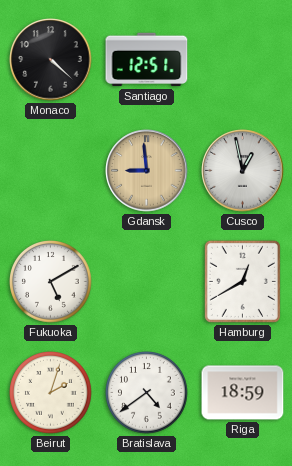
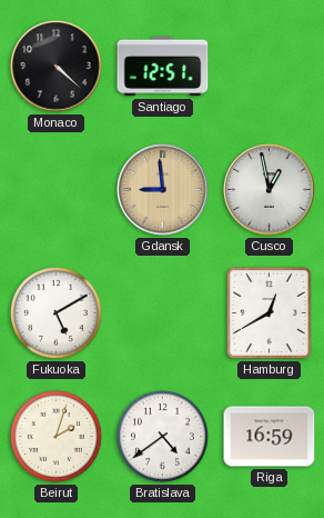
Riga: 18:59 -> 16:59 (270, 437)
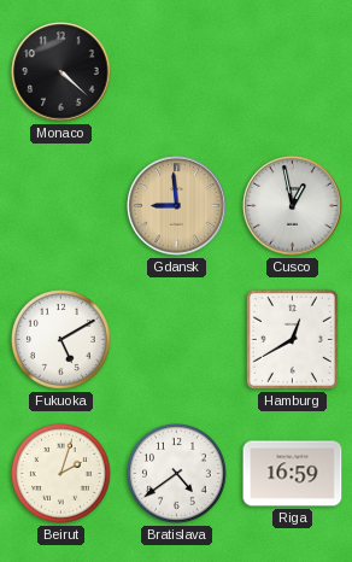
Santiago: 12:51 -> none (163, 67)
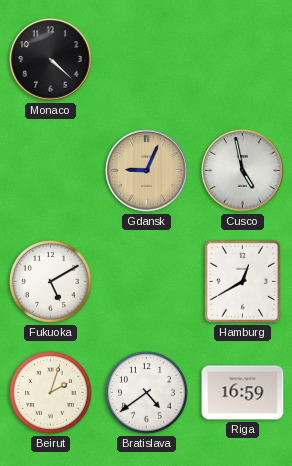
Gdansk: 8:59 -> 9:04 (147, 171)
Cusco: 12:58 -> 4:58 (243, 171)
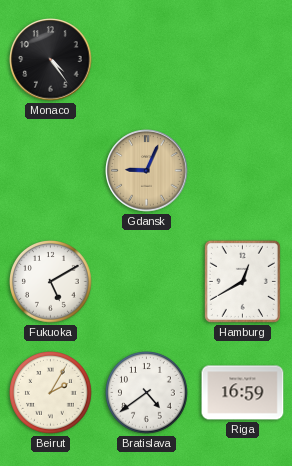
Monaco: 4:22 -> 4:24 (51, 60)
Cusco: 4:58 -> none (243, 171)
Beirut: 2:03 -> 2:05 (51, 393)
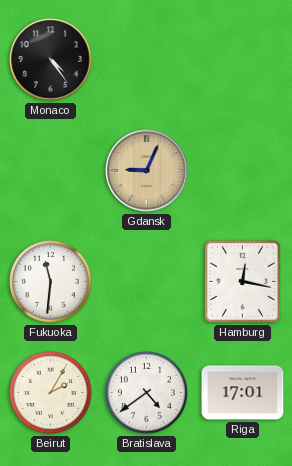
Fukuoka: 5:10 -> 11:31 (51, 282)
Hamburg: 12:40 -> 12:17 (242, 281)
Riga: 16:59 -> 17:01 (243, 393)
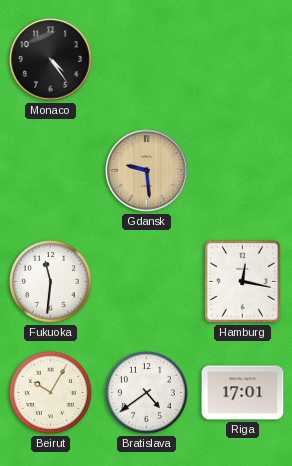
Gdansk: 9:04 -> 9:29 (147, 171)
Beirut: 2:05 -> 10:05 (51, 393)
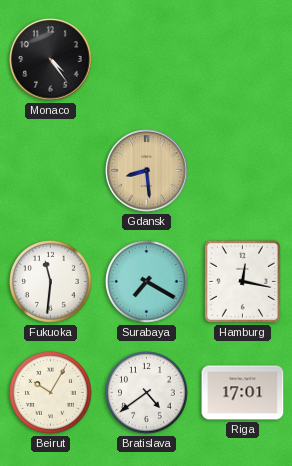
Gdansk: 9:29 -> 8:29 (147, 171)
Surabaya: none -> 7:20 (147, 282)
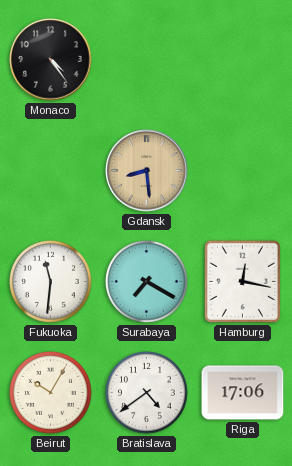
Riga: 17:01 -> 17:06 (243, 393)
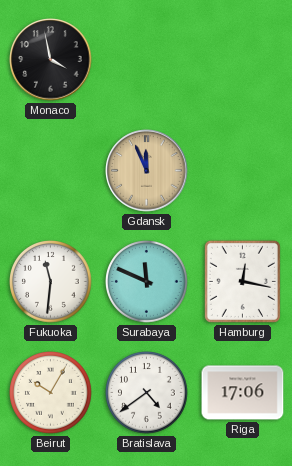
Monaco: 4:24 -> 3:58 (51, 60)
Gdansk: 8:29 -> 11:56 (147, 171)
Surabaya: 7:20 -> 11:49 (147, 282)
